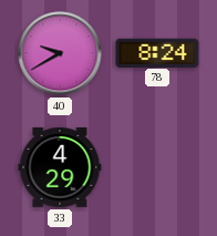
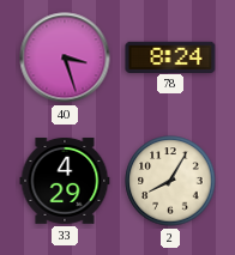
40: 9:40 -> 3:27 (65, 57)
2: none -> 8:05 (170, 181)
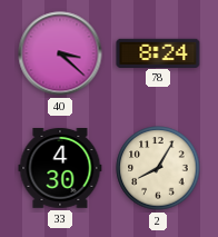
40: 3:27 -> 3:22 (60, 53)
33: 4:29 -> 4:30 (60, 169)
